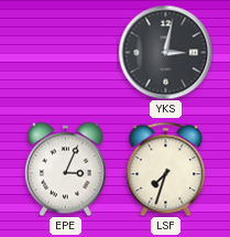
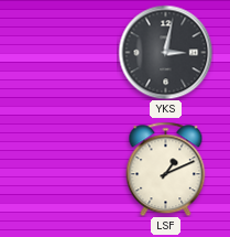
EPE: 3:04 -> none (65, 169)
LSF: 7:33 -> 1:11 (166, 169)
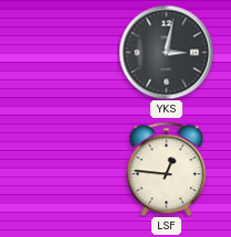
LSF: 1:11 -> 12:46 (167, 169)
